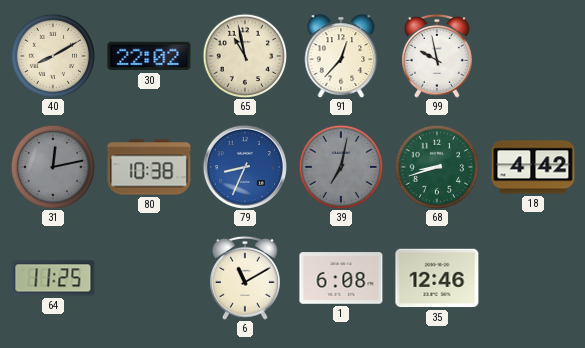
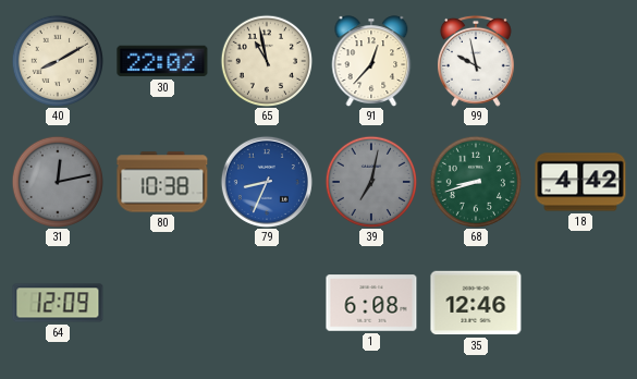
64: 11:25 -> 12:09 (58, 303)
6: 11:10 -> none (245, 278)
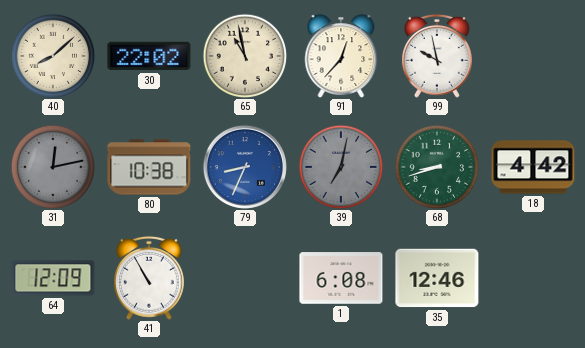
40: 8:10 -> 8:08 (52, 55)
41: none -> 10:55 (149, 278)
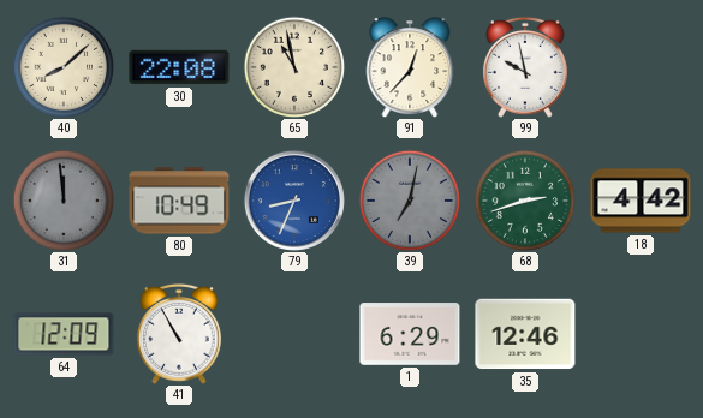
30: 22:02 -> 22:08 (179, 67)
31: 12:13 -> 11:59 (62, 199)
80: 10:38 -> 10:49 (179, 201)
68: 8:42 -> 2:42 (524, 199)
1: 6:08 -> 6:29 (410, 334)
